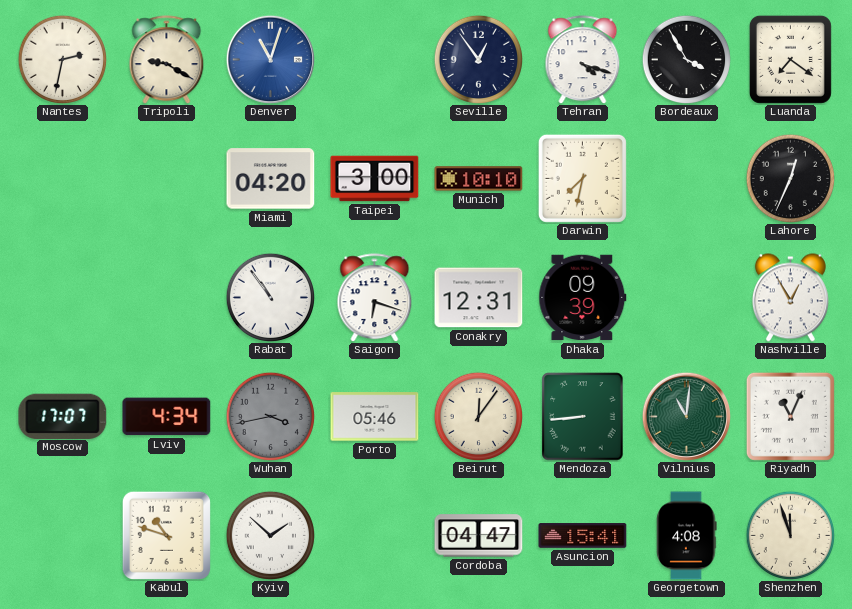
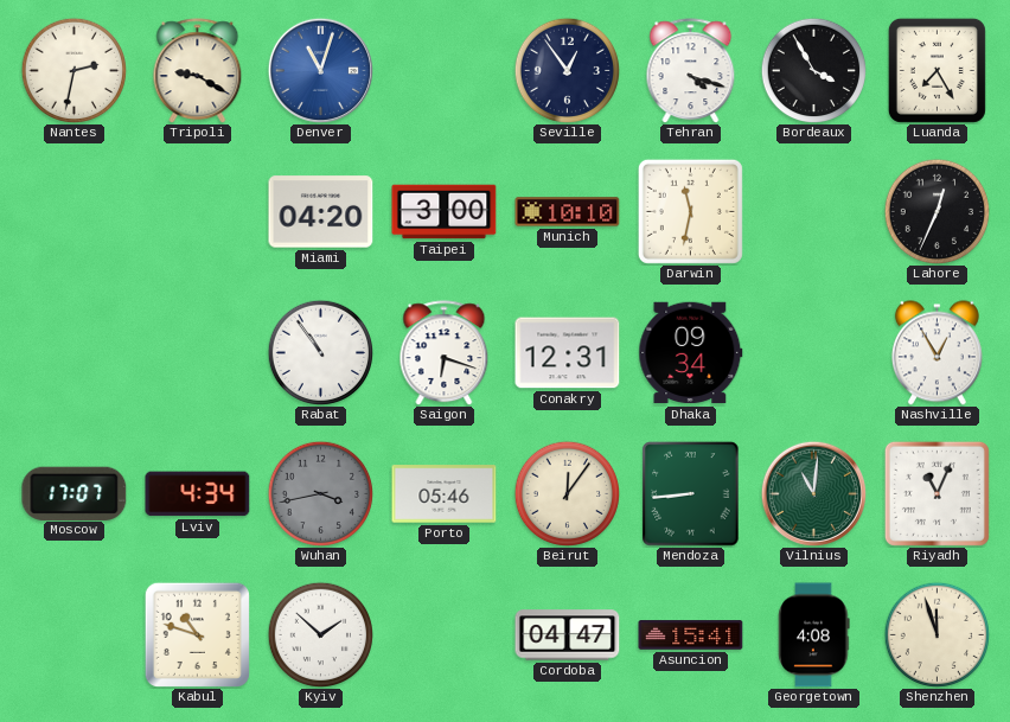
Luanda: 7:21 -> 7:25 (937, 70)
Darwin: 7:32 -> 11:32 (690, 211)
Dhaka: 09:39 -> 09:34 (691, 353)
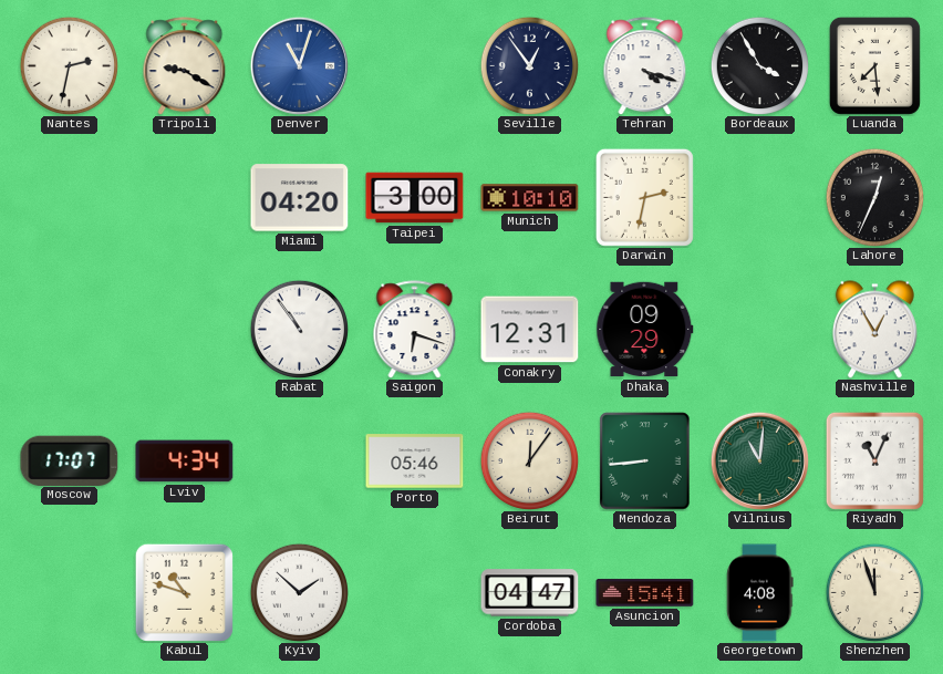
Luanda: 7:25 -> 7:29 (874, 65)
Darwin: 11:32 -> 2:32 (644, 197)
Dhaka: 09:34 -> 09:29 (645, 330)
Wuhan: 3:43 -> none (320, 493)
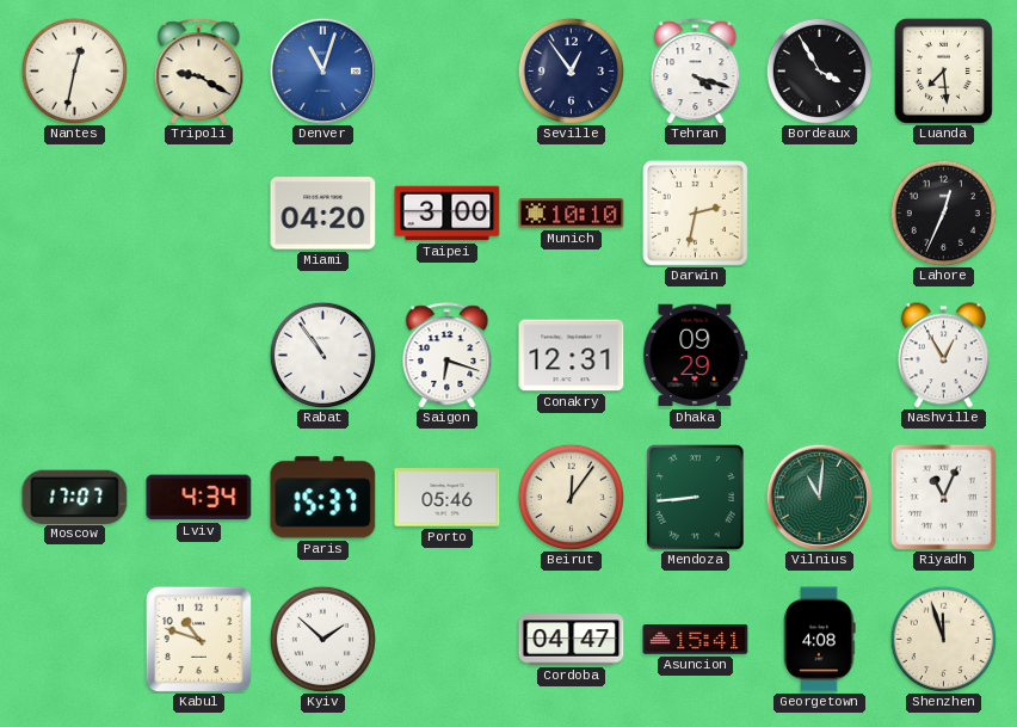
Nantes: 2:32 -> 12:32 (74, 70)
Paris: none -> 15:37 (323, 498)
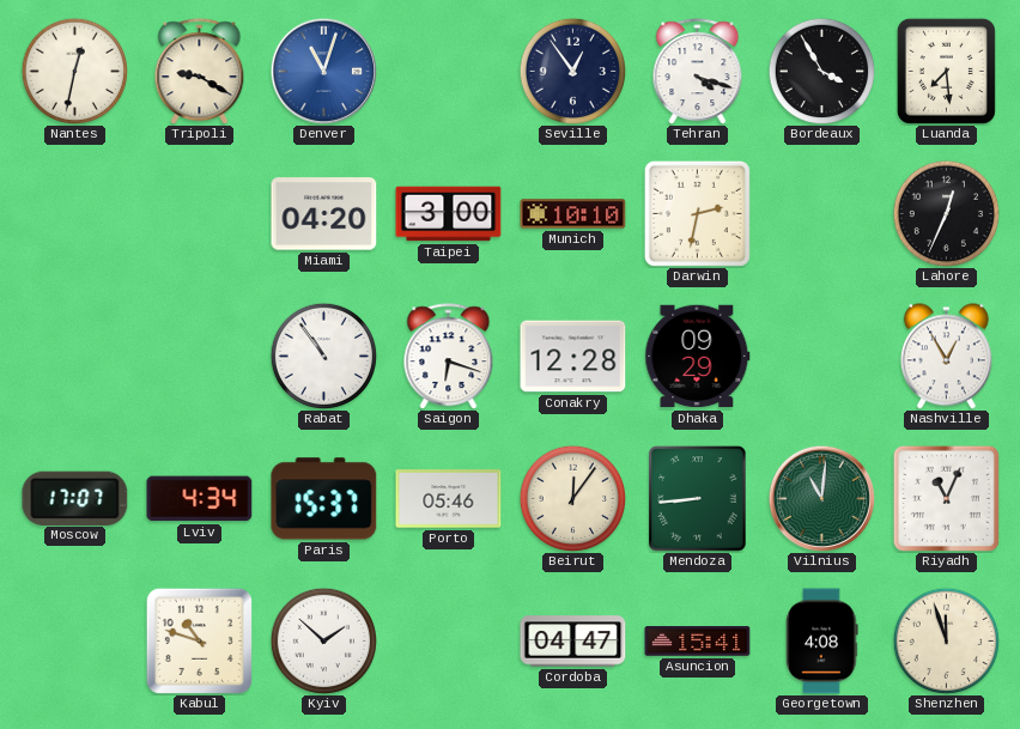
Conakry: 12:31 -> 12:28 (573, 357)
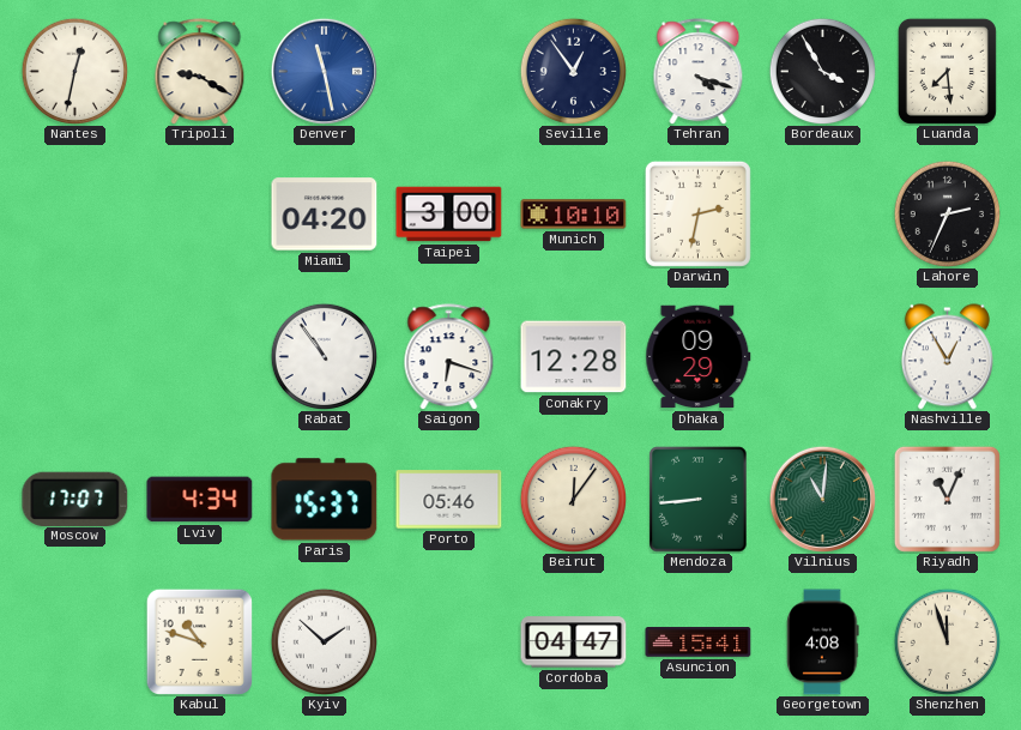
Denver: 11:03 -> 11:28 (324, 71)
Lahore: 12:34 -> 2:34 (947, 213)
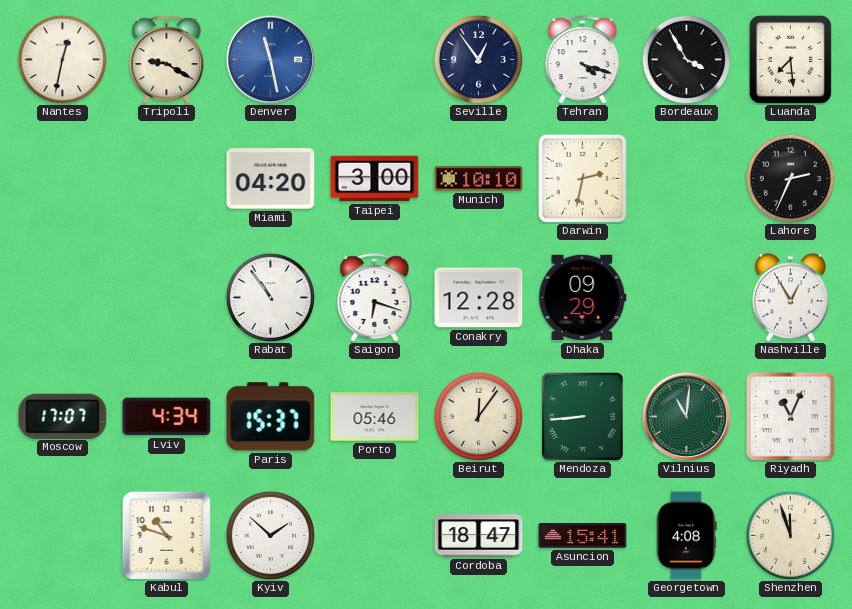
Cordoba: 04:47 -> 18:47 (479, 536)
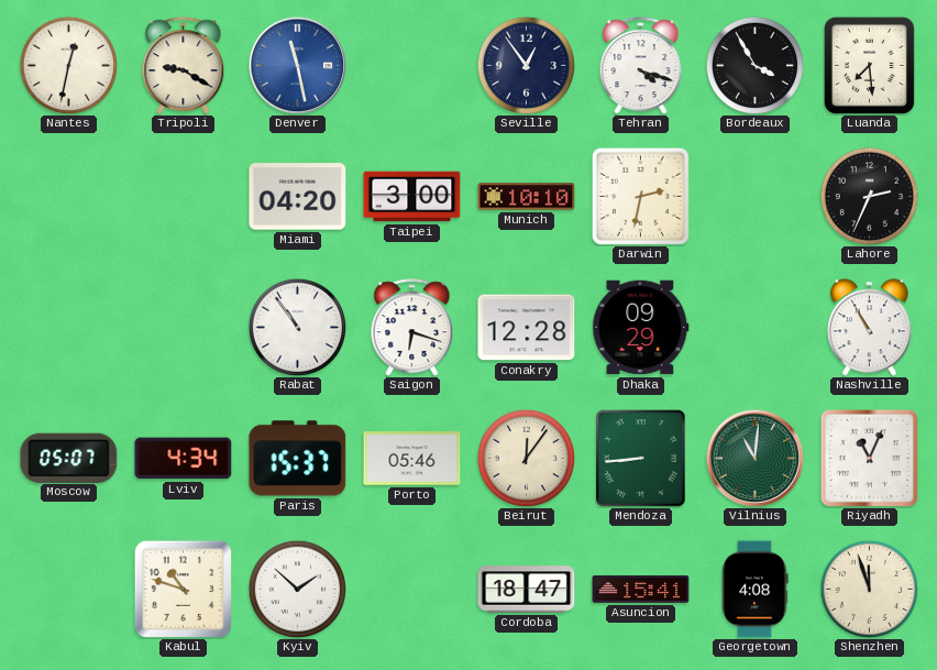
Nashville: 12:55 -> 10:55 (869, 328)
Moscow: 17:07 -> 05:07 (69, 458)
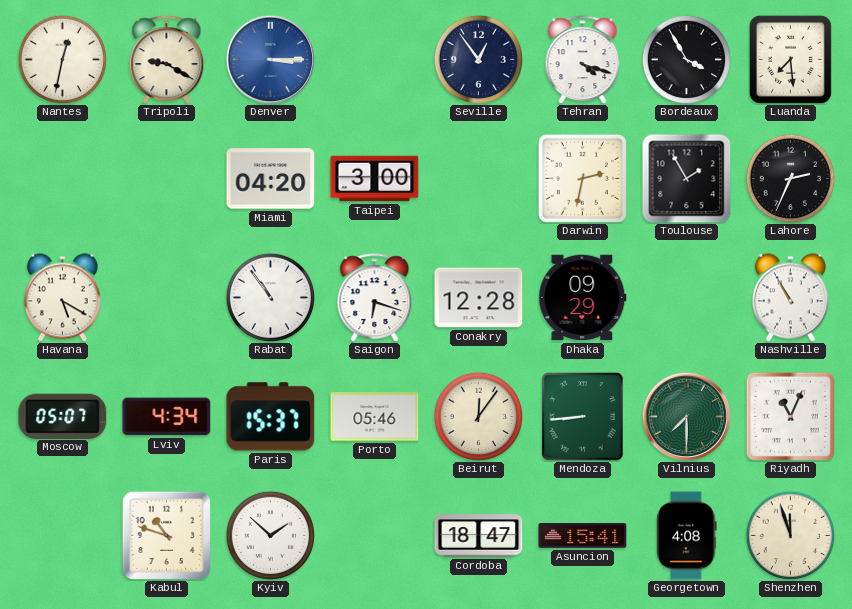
Denver: 11:28 -> 3:15 (270, 59)
Munich: 10:10 -> none (527, 197)
Toulouse: none -> 1:55 (687, 179)
Havana: none -> 5:20 (62, 298)
Vilnius: 11:01 -> 7:30 (686, 416)
